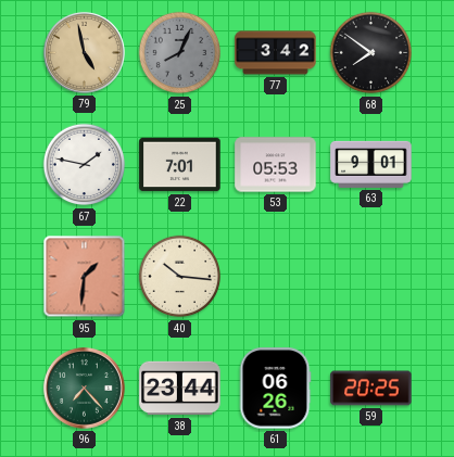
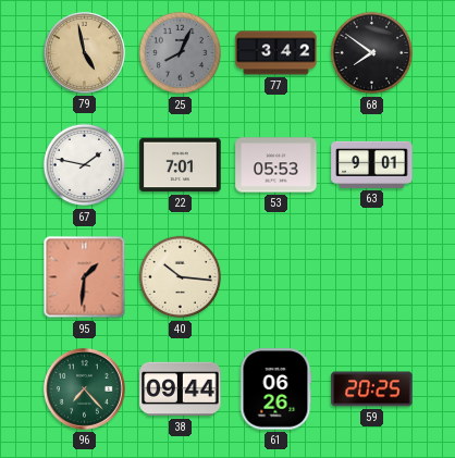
38: 23:44 -> 09:44 (181, 389)
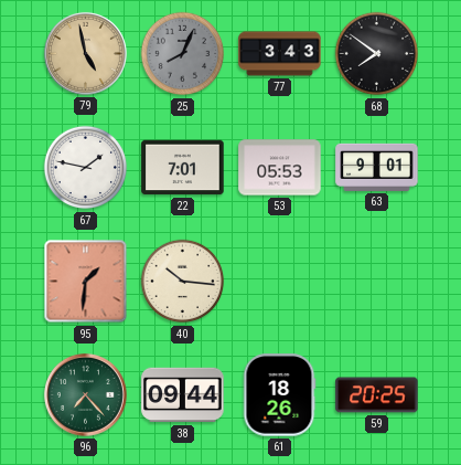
77: 3:42 -> 3:43 (280, 54)
61: 06:26 -> 18:26 (279, 395)
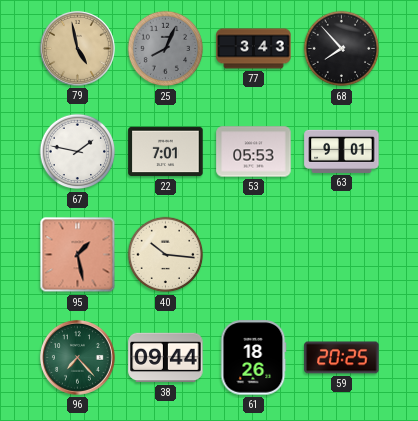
68: 7:51 -> 7:53 (342, 49)
95: 1:31 -> 1:28 (78, 255)
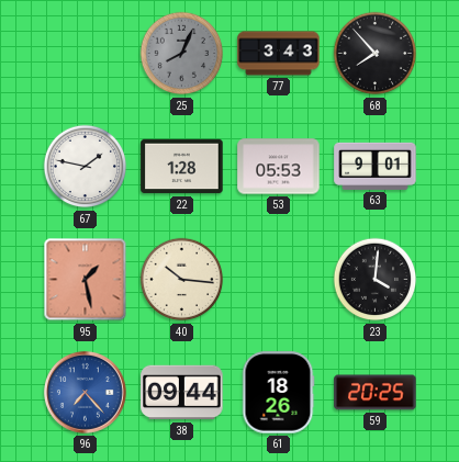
79: 4:58 -> none (77, 48)
22: 7:01 -> 1:28 (182, 167)
23: none -> 4:01 (376, 280)
96 dial: green -> blue (85, 392)
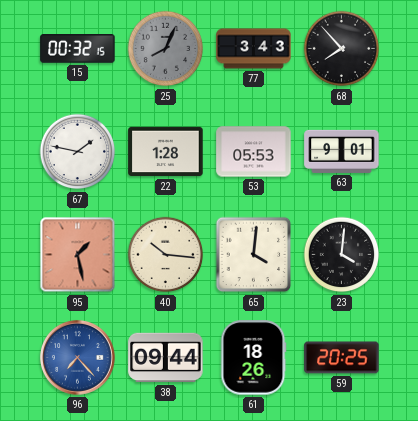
15: none -> 00:32 (78, 49)
65: none -> 4:01 (254, 255)
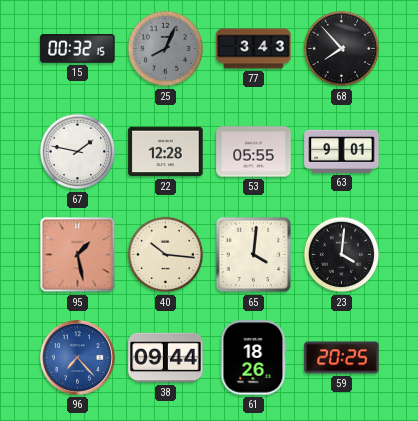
22: 1:28 -> 12:28 (166, 152)
53: 05:53 -> 05:55 (254, 152)
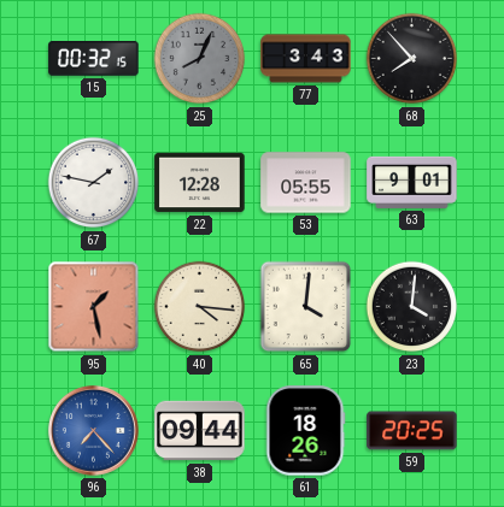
40: 10:16 -> 4:16 (200, 307)
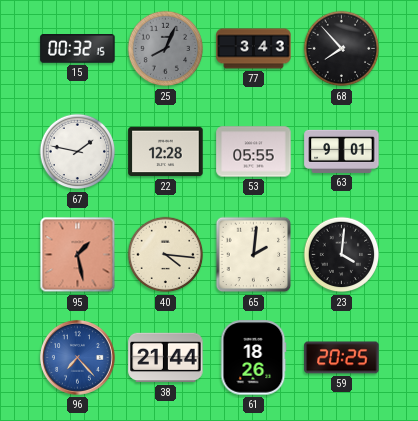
65: 4:01 -> 2:01 (254, 255)
38: 09:44 -> 21:44 (166, 358)
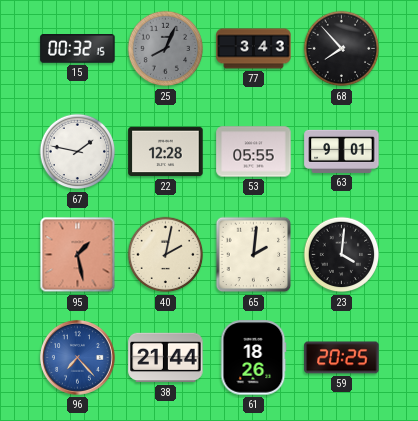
40: 4:16 -> 2:02 (166, 255)
